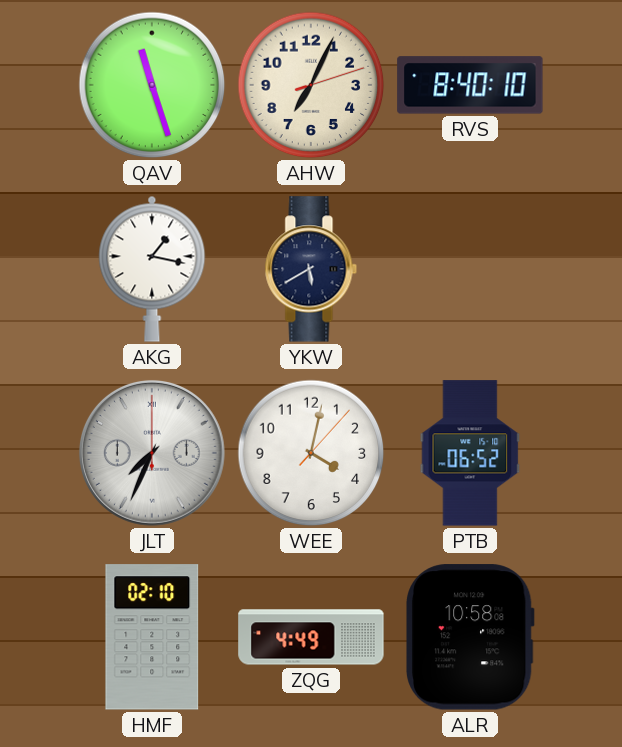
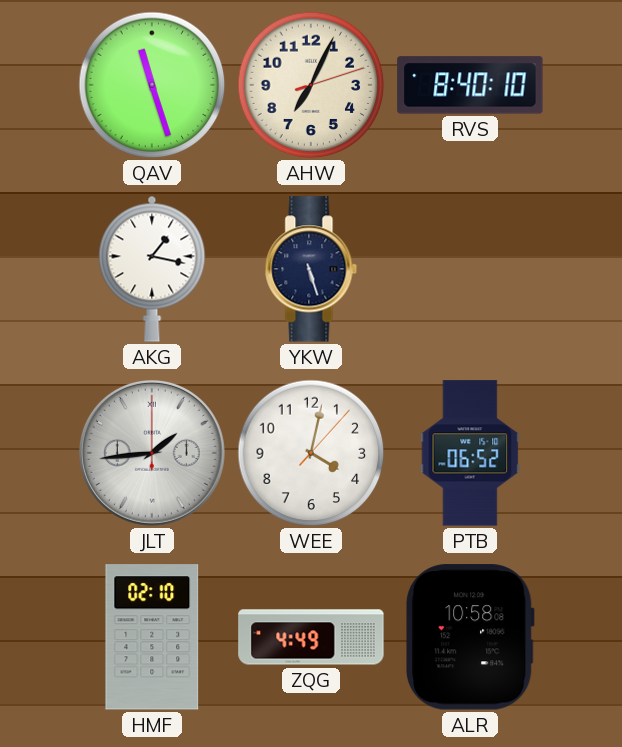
YKW: 5:40 -> 5:27 (311, 269)
JLT: 7:34 -> 1:44 (152, 453)
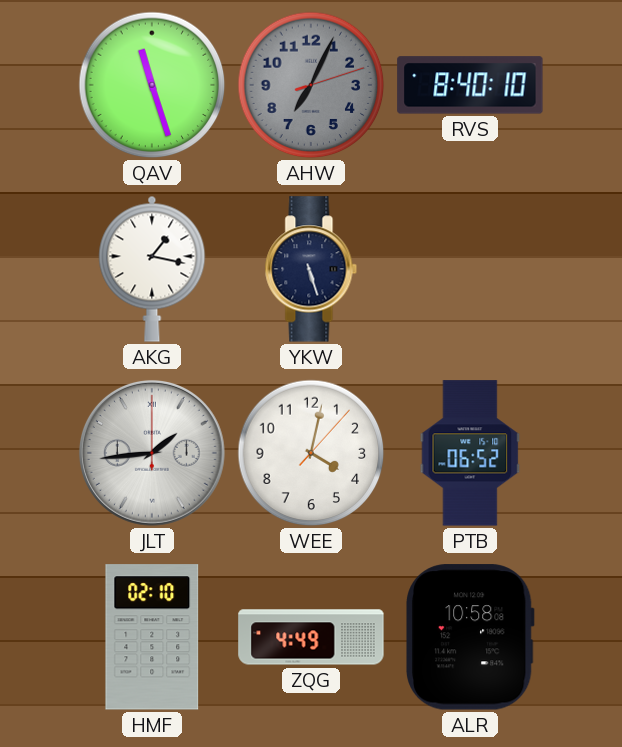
AHW dial: cream -> grey (311, 85)
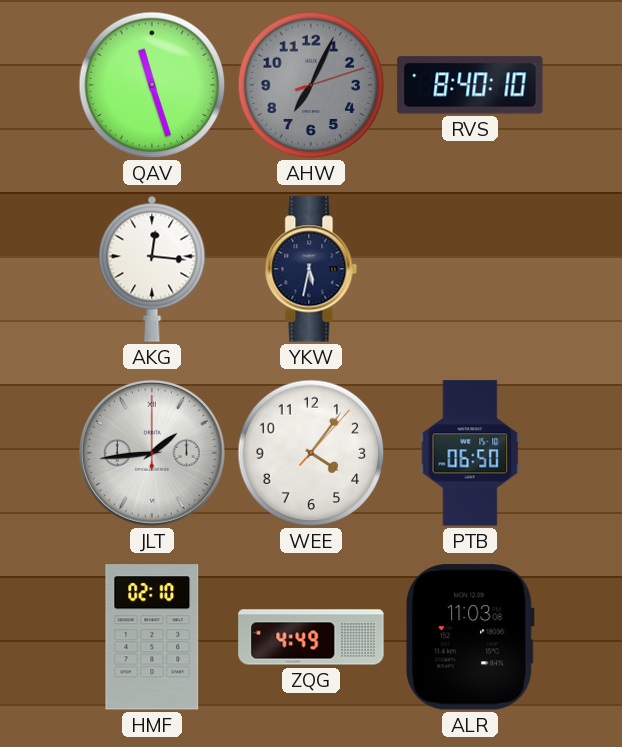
AKG: 1:17 -> 12:16 (152, 269)
YKW: 5:27 -> 5:32 (311, 269)
WEE: 4:02 -> 4:06 (311, 453)
PTB: 06:52 -> 06:50 (470, 453)
ALR: 10:58 -> 11:03 (470, 637)
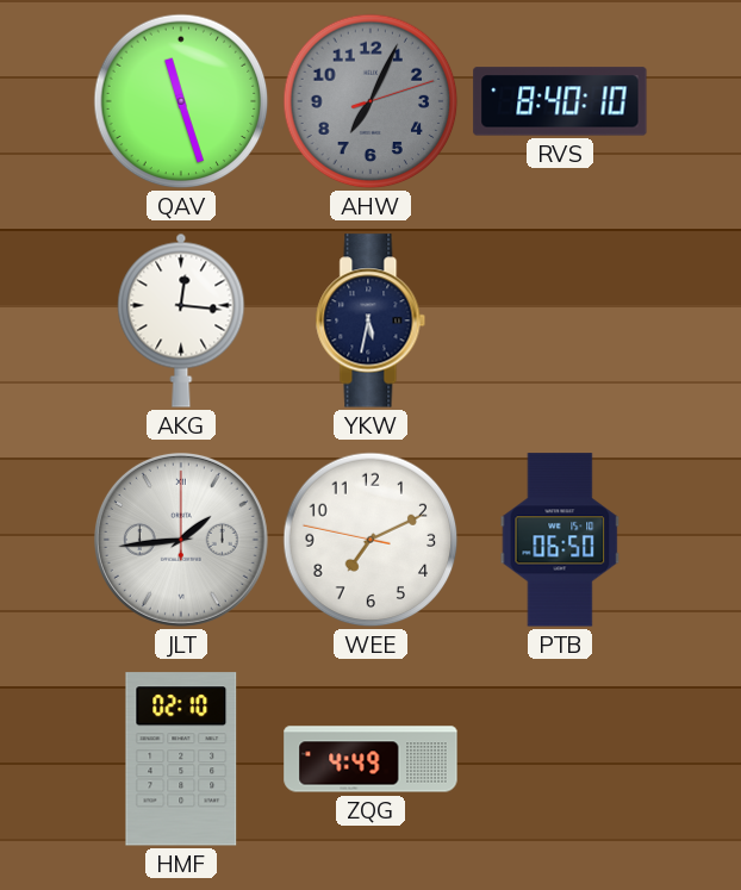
WEE: 4:06 -> 7:10 (370, 540)
ALR: 11:03 -> none (470, 637)
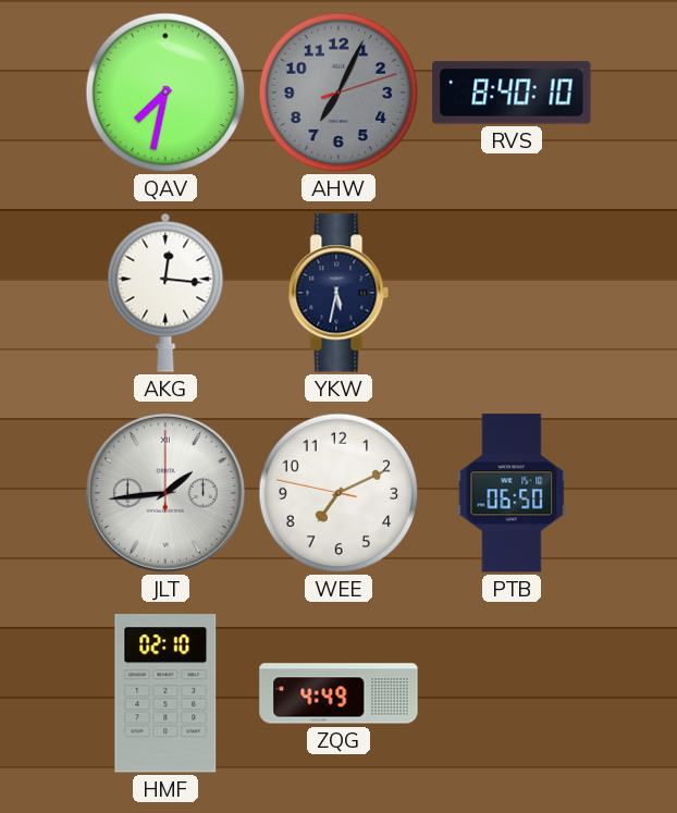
QAV: 11:27 -> 7:32 (165, 93)
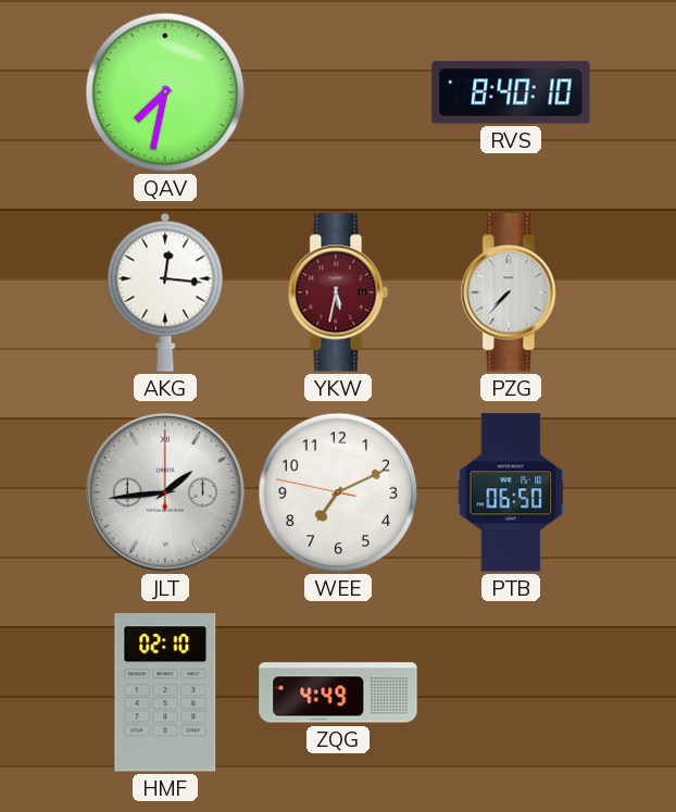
AHW: 7:04 -> none (338, 93)
YKW dial: navy -> burgundy (338, 292)
PZG: none -> 7:37 (511, 292)
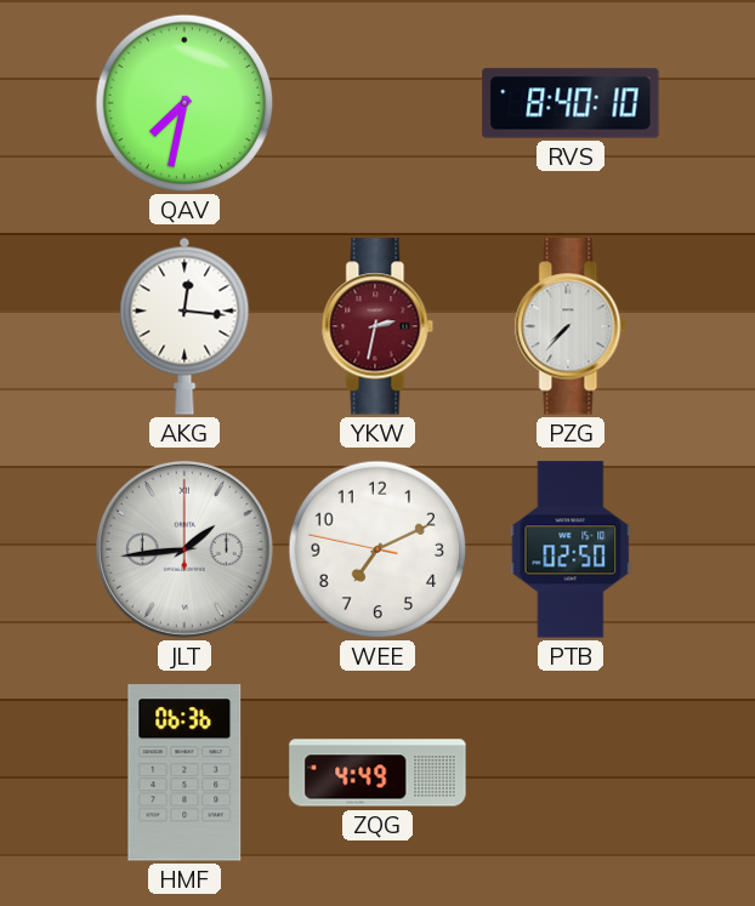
YKW: 5:32 -> 2:32 (377, 326)
PTB: 06:50 -> 02:50 (570, 549)
HMF: 02:10 -> 06:36 (185, 773)
